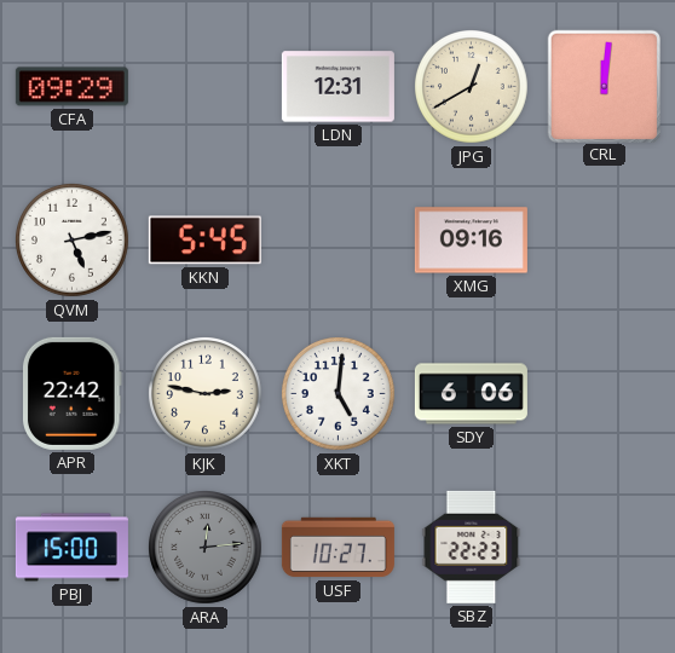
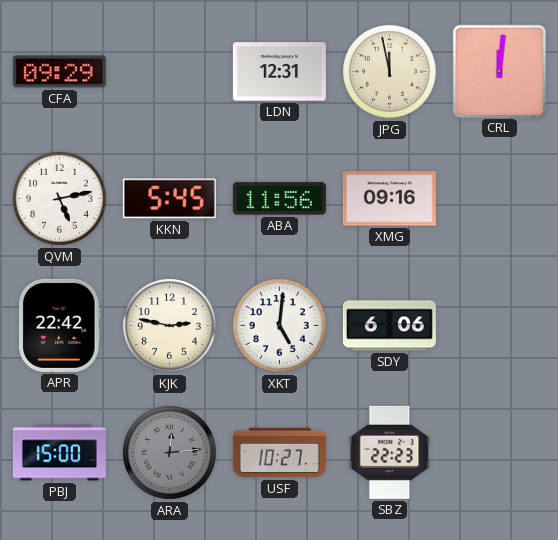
JPG: 12:40 -> 11:58 (390, 72)
ABA: none -> 11:56 (279, 199)
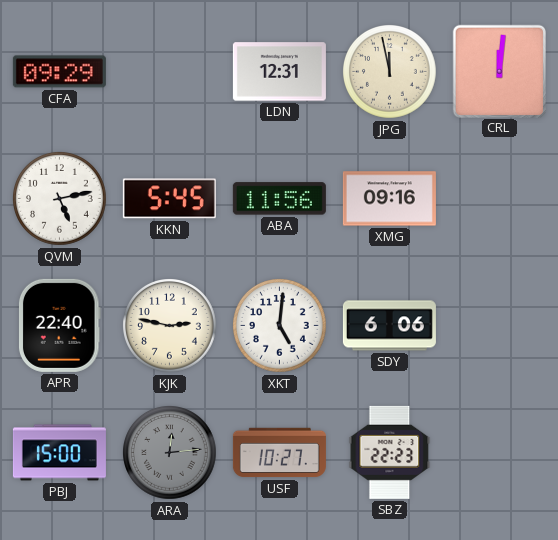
APR: 22:42 -> 22:40 (60, 325)
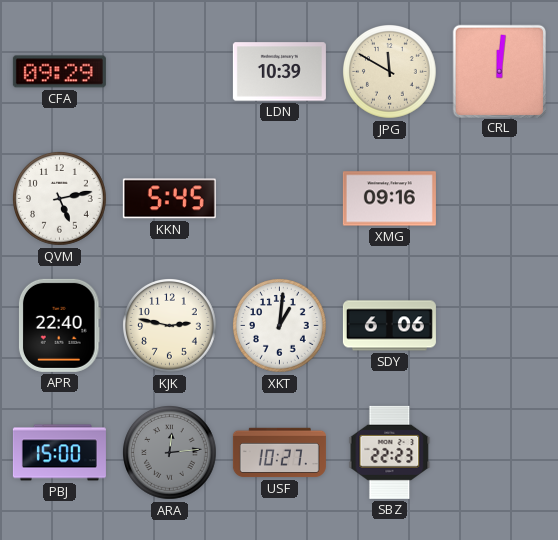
LDN: 12:31 -> 10:39 (279, 72)
JPG: 11:58 -> 11:50 (390, 72)
ABA: 11:56 -> none (279, 199)
XKT: 5:01 -> 1:01 (280, 326)
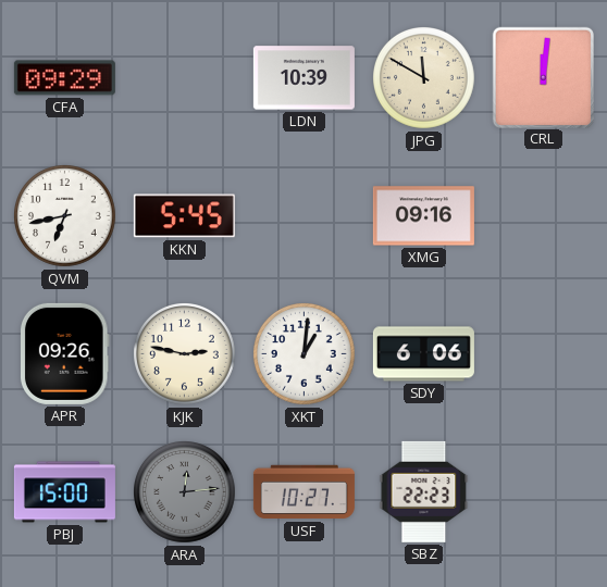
QVM: 5:13 -> 6:43 (65, 216)
APR: 22:40 -> 09:26 (65, 353)
